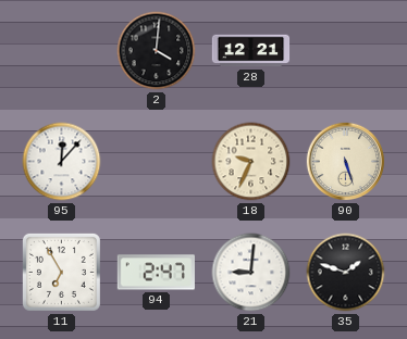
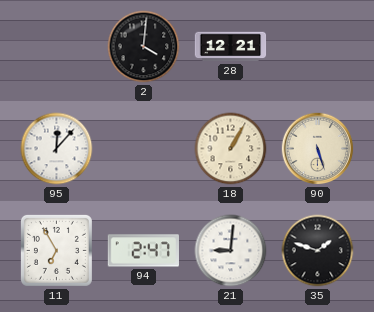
18: 9:34 -> 1:05 (231, 149)
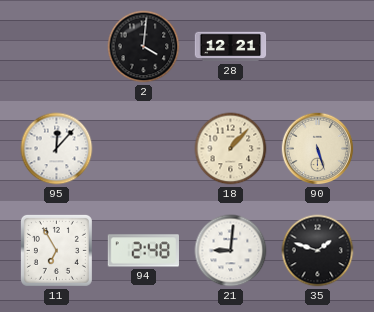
18: 1:05 -> 1:07 (231, 149)
94: 2:47 -> 2:48 (143, 251)
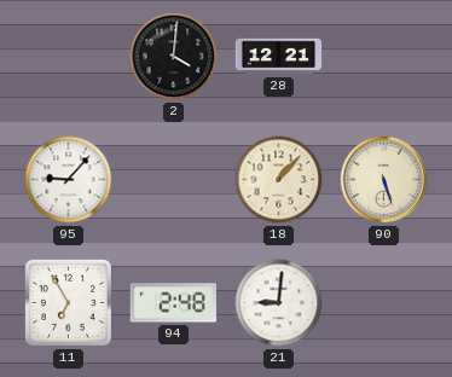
95: 12:07 -> 9:07 (69, 180)
35: 1:48 -> none (318, 251)
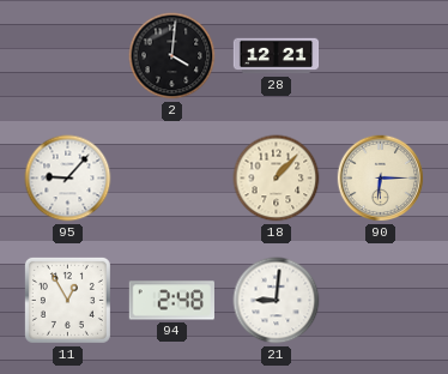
90: 5:27 -> 6:15 (381, 179)
11: 6:55 -> 12:55 (67, 300)
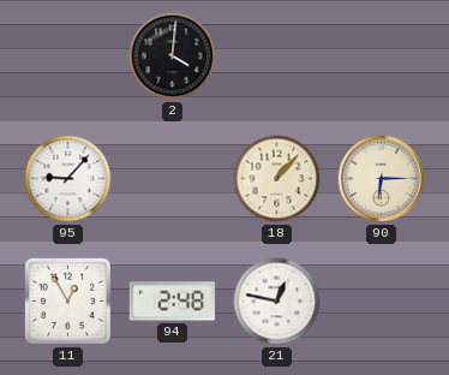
28: 12:21 -> none (277, 56)
21: 9:01 -> 12:47 (277, 302)
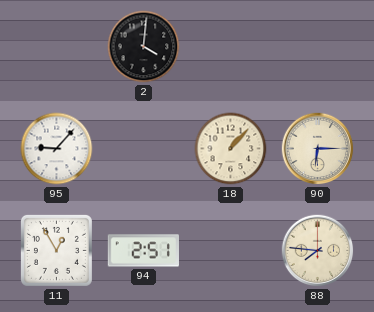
94: 2:48 -> 2:51 (143, 251)
21: 12:47 -> none (277, 302)
88: none -> 7:46 (318, 251)
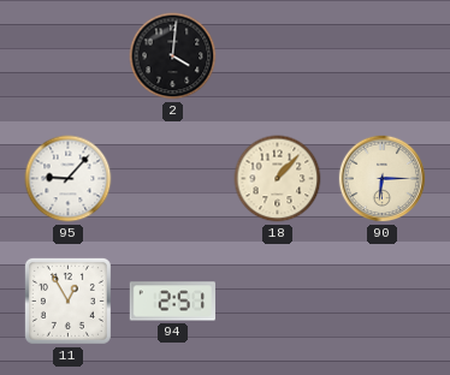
88: 7:46 -> none (318, 251)
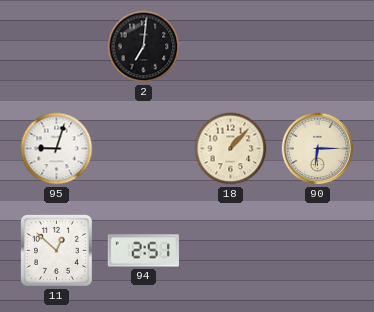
2: 4:01 -> 7:01 (144, 47)
95: 9:07 -> 9:03 (57, 149)
11: 12:55 -> 12:52 (56, 250)
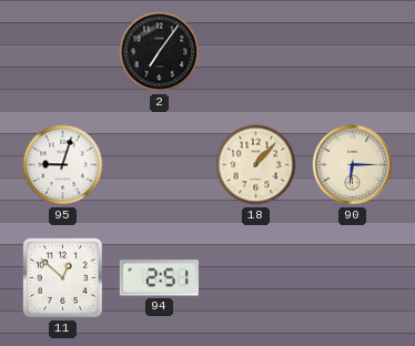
2: 7:01 -> 7:06 (160, 52)
